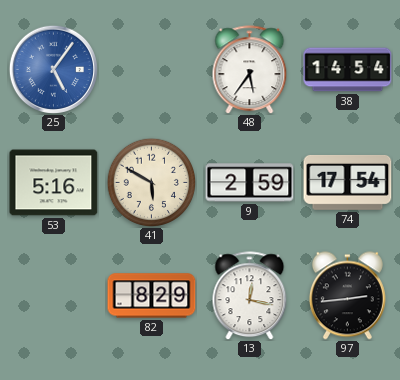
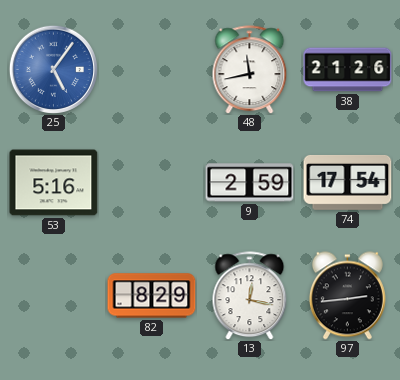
48: 5:36 -> 11:43 (250, 70)
38: 14:54 -> 21:26 (348, 70)
41: 5:50 -> none (151, 182)
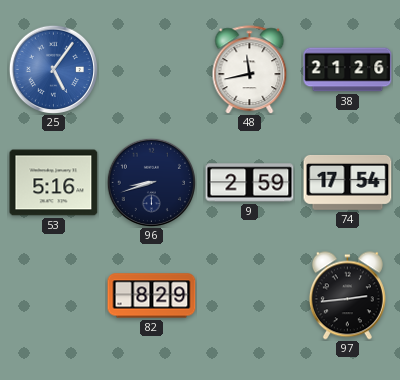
96: none -> 8:42 (151, 182)
13: 12:17 -> none (250, 296)
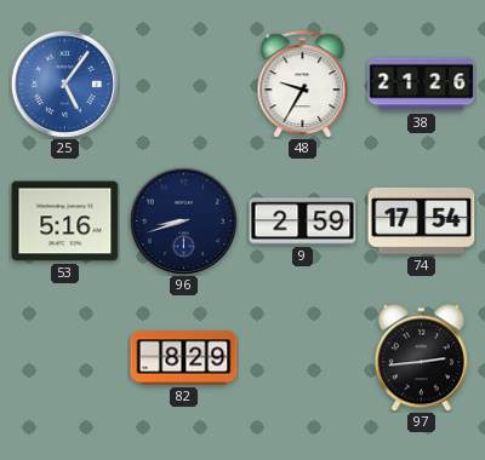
48: 11:43 -> 9:35 (303, 85)
